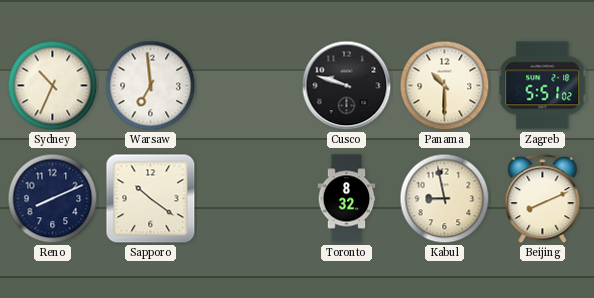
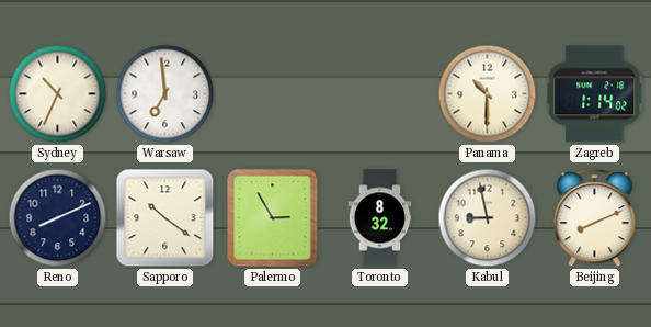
Cusco: 9:48 -> none (347, 86)
Zagreb: 5:51 -> 1:14 (595, 94)
Palermo: none -> 2:55 (273, 218)
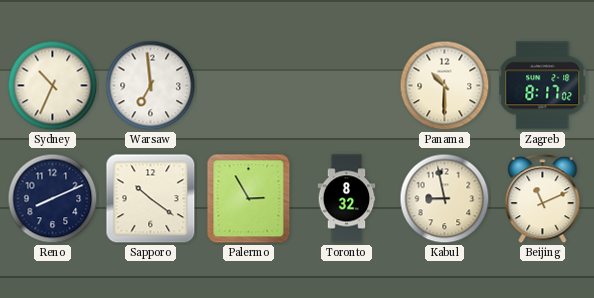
Zagreb: 1:14 -> 8:17 (543, 86)
Beijing: 8:11 -> 11:11 (543, 199)
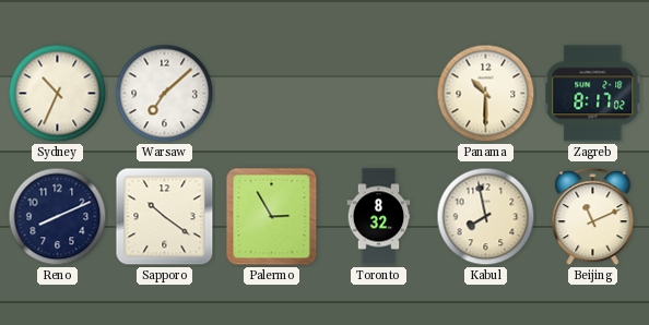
Warsaw: 6:59 -> 7:08 (165, 94)
Kabul: 8:58 -> 7:58 (486, 217)
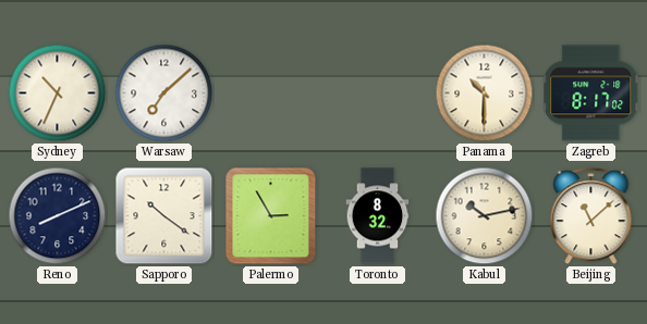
Kabul: 7:58 -> 10:13 (485, 216)
Beijing: 11:11 -> 11:08 (591, 216)
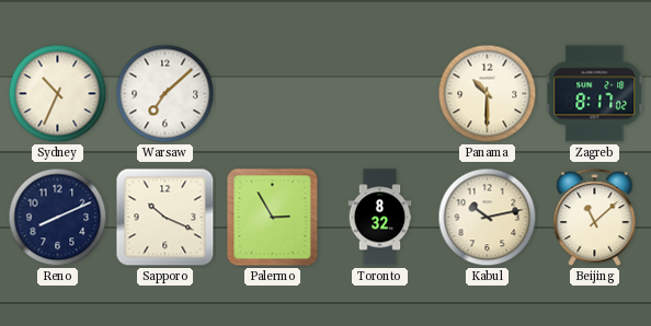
Sapporo: 10:21 -> 10:19 (165, 218)
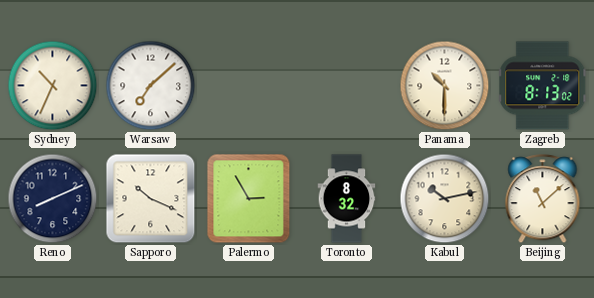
Zagreb: 8:17 -> 8:13 (543, 86)
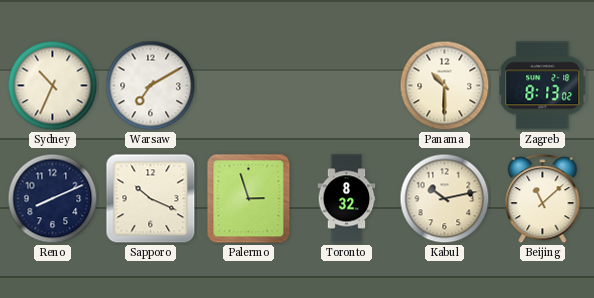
Warsaw: 7:08 -> 7:10 (151, 86)
Palermo: 2:55 -> 2:57 (249, 199)
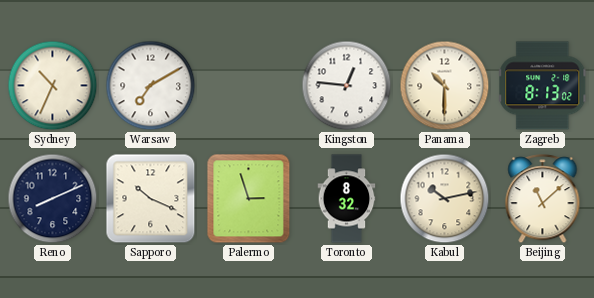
Kingston: none -> 12:46 (347, 86)
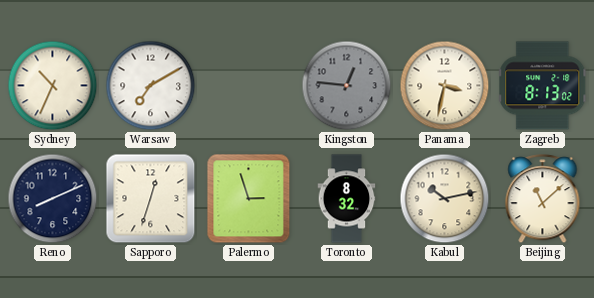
Kingston dial: white -> grey (347, 86)
Panama: 10:30 -> 3:32 (445, 86)
Sapporo: 10:19 -> 12:33 (151, 199)
